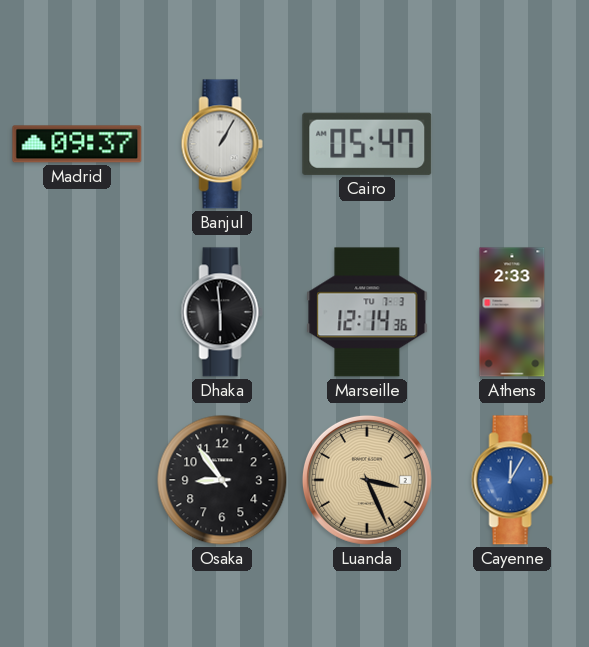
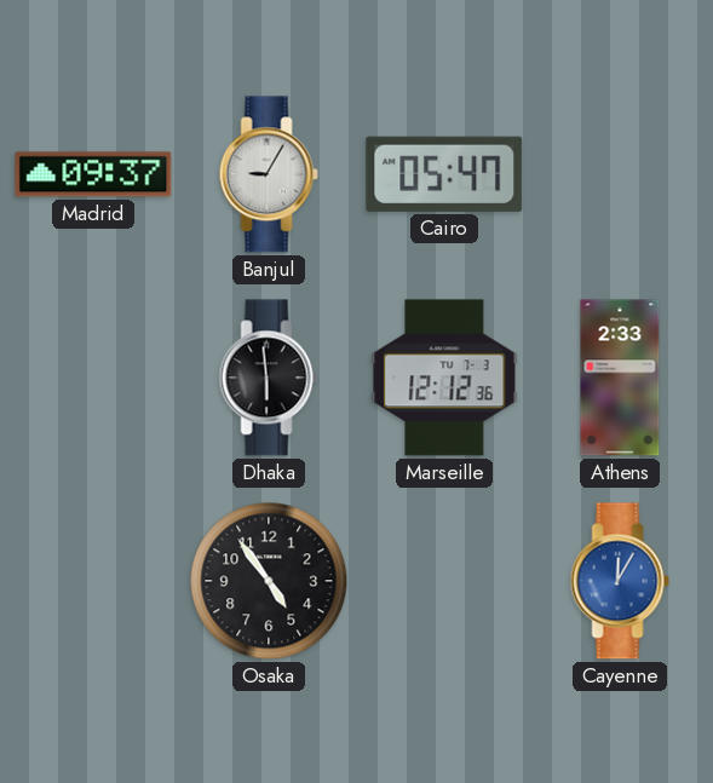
Banjul: 1:05 -> 9:05 (269, 174)
Marseille: 12:14 -> 12:12 (444, 378)
Osaka: 8:54 -> 4:54 (269, 581)
Luanda: 3:26 -> none (367, 480)
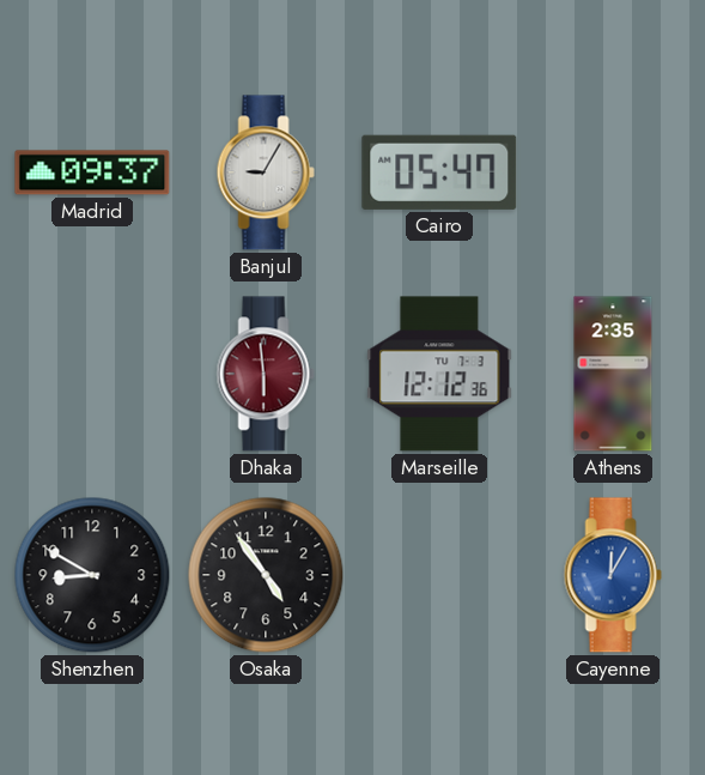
Dhaka dial: black -> burgundy (266, 374)
Athens: 2:33 -> 2:35 (613, 374)
Shenzhen: none -> 8:50 (92, 575)
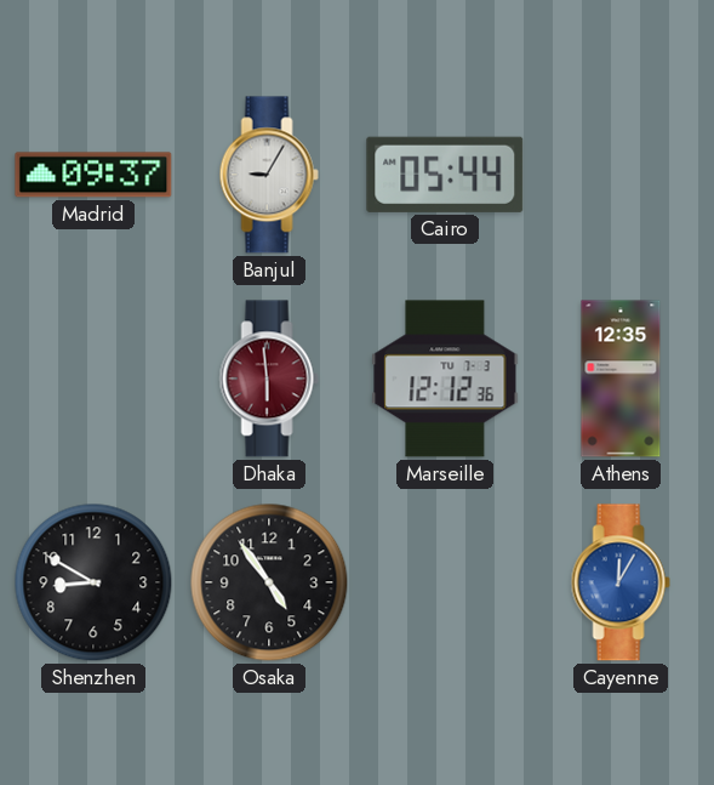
Cairo: 05:47 -> 05:44 (445, 175)
Athens: 2:35 -> 12:35 (621, 379)
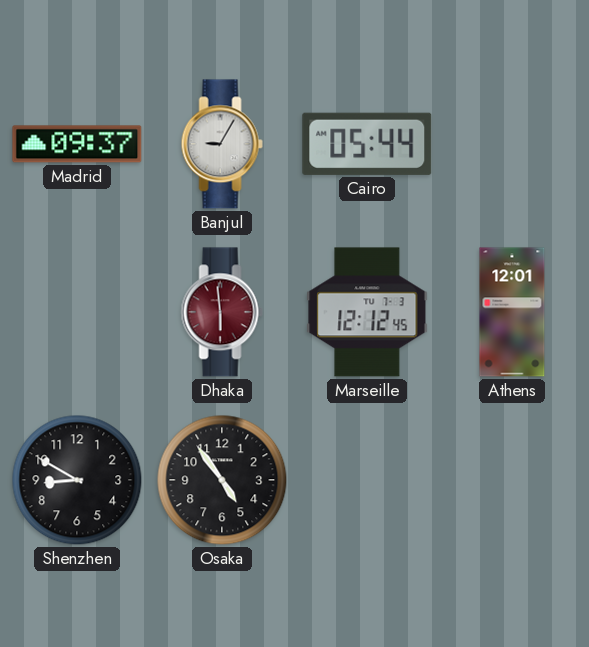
Marseille: 12:12:36 -> 12:12:45 (367, 312)
Athens: 12:35 -> 12:01 (512, 312)
Cayenne: 12:05 -> none (621, 582)
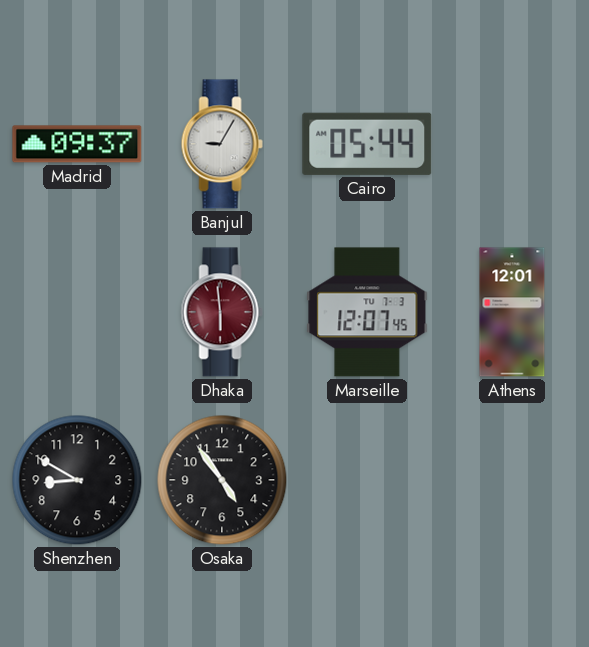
Marseille: 12:12 -> 12:07 (367, 312)
